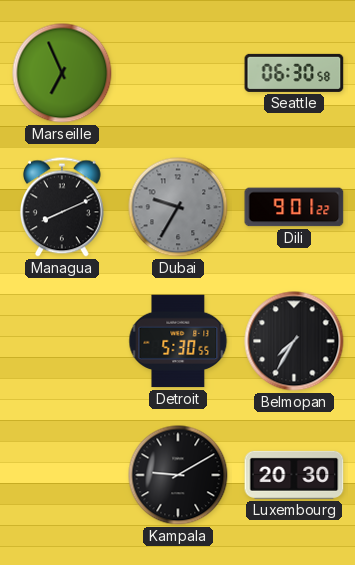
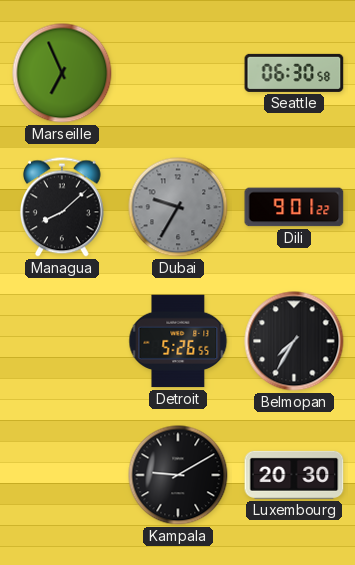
Managua: 8:11 -> 8:08 (62, 207)
Detroit: 5:30 -> 5:26 (178, 341)
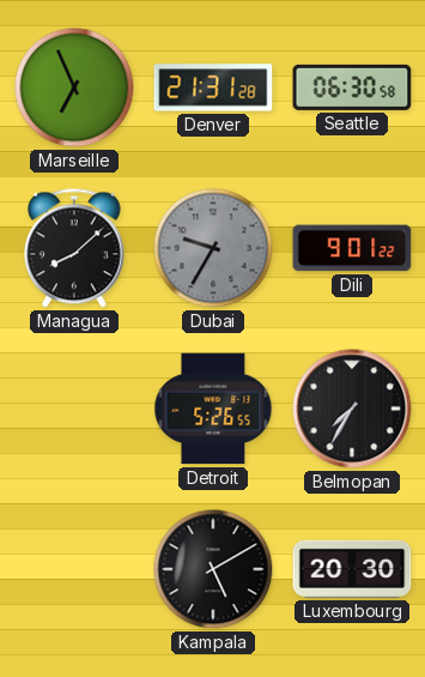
Denver: none -> 21:31 (213, 87)
Kampala: 9:10 -> 5:10 (213, 569)
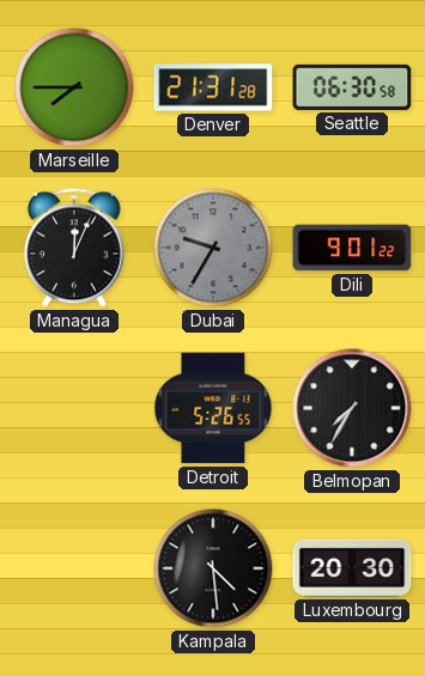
Marseille: 6:56 -> 7:45 (74, 87)
Managua: 8:08 -> 12:04 (74, 248)
Kampala: 5:10 -> 4:29 (213, 568)
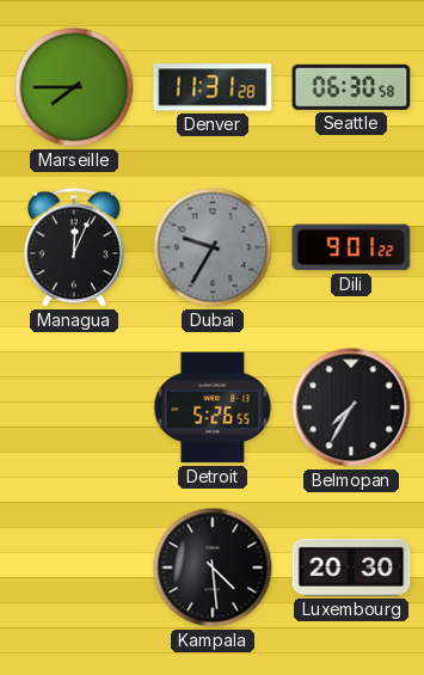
Denver: 21:31 -> 11:31 (213, 87)
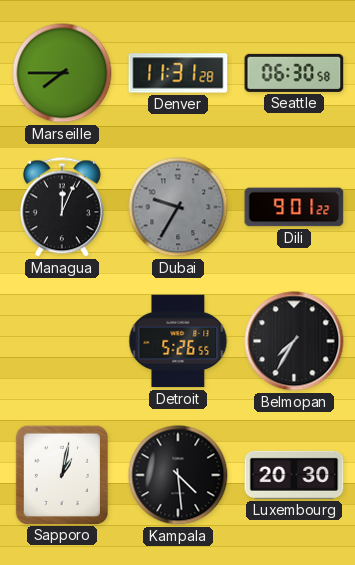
Sapporo: none -> 1:02 (61, 474)
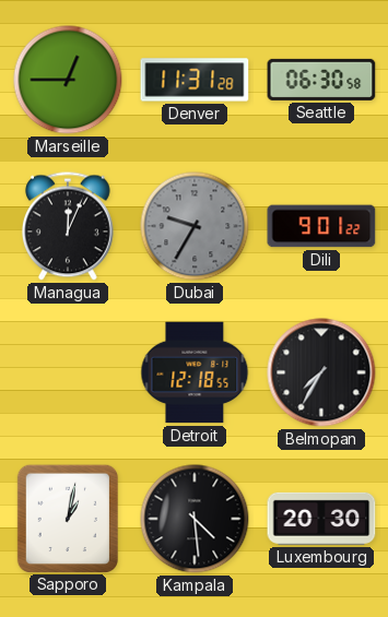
Marseille: 7:45 -> 12:45 (68, 80)
Detroit: 5:26 -> 12:18 (195, 372)
